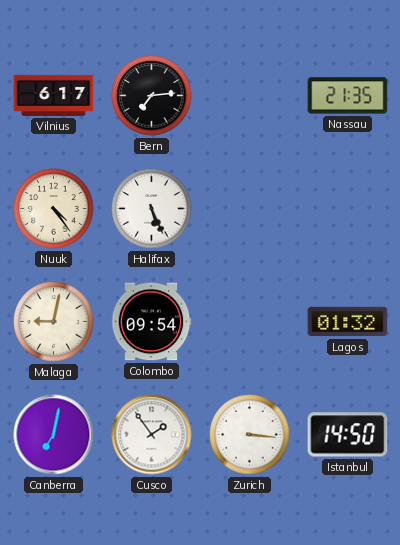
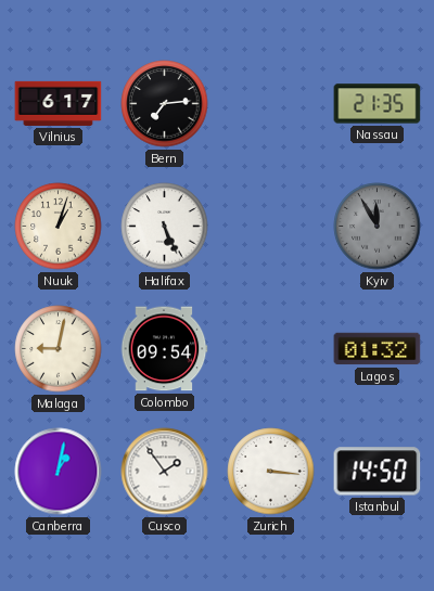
Nuuk: 4:24 -> 1:03 (59, 227)
Kyiv: none -> 11:55 (378, 227)
Canberra: 7:02 -> 1:02 (59, 472)
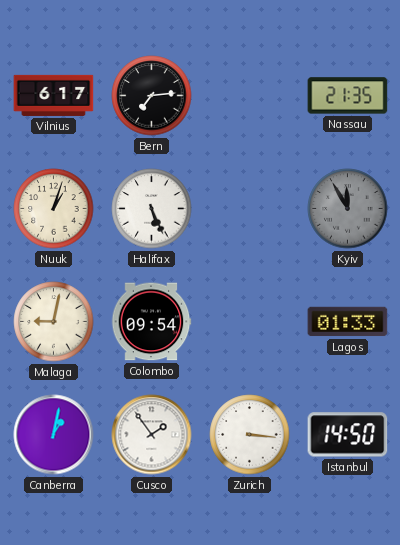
Lagos: 01:32 -> 01:33 (348, 322)
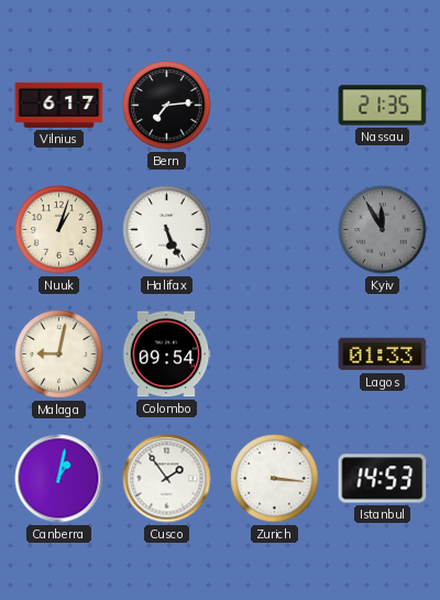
Istanbul: 14:50 -> 14:53 (383, 479)
